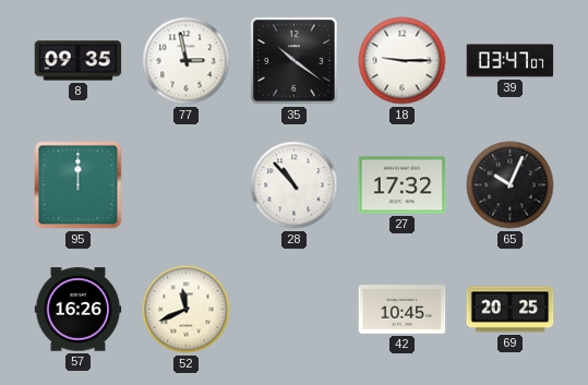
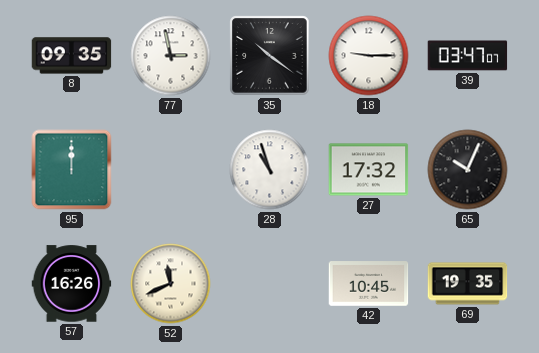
28: 10:53 -> 10:57 (270, 170)
69: 20:25 -> 19:35 (468, 284)
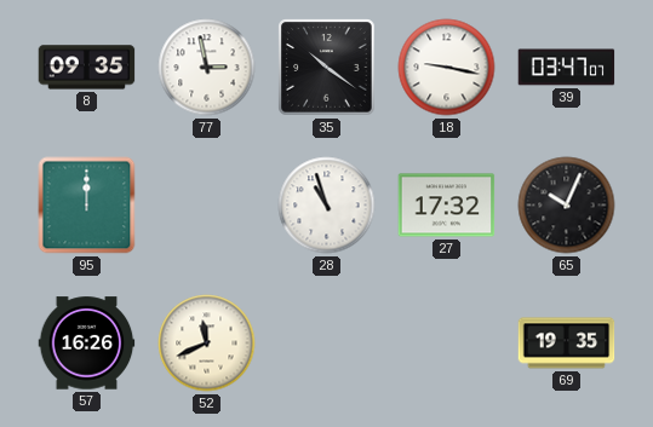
18: 9:15 -> 9:17 (447, 68)
42: 10:45 -> none (369, 284)
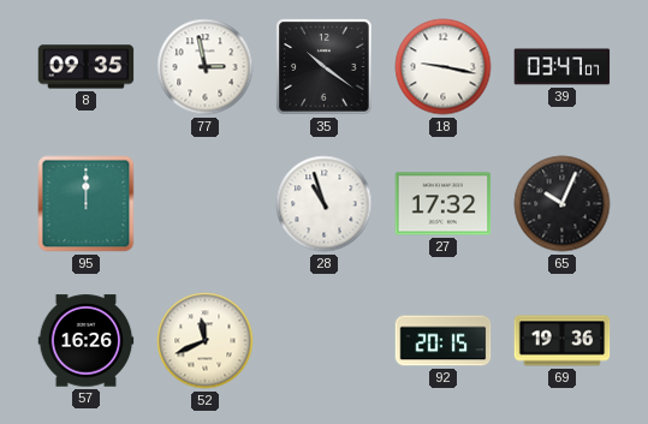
92: none -> 20:15 (444, 341)
69: 19:35 -> 19:36 (563, 341)
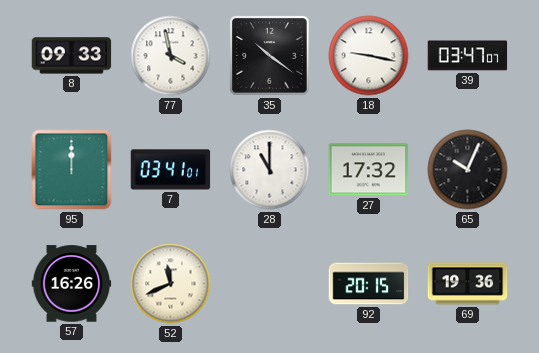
8: 09:35 -> 09:33 (72, 56)
77: 2:58 -> 3:58 (171, 56)
7: none -> 03:41 (171, 170)
28: 10:57 -> 11:00 (270, 170)
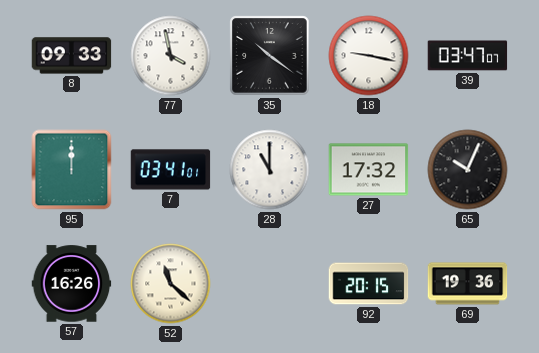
52: 11:41 -> 11:22 (171, 284)
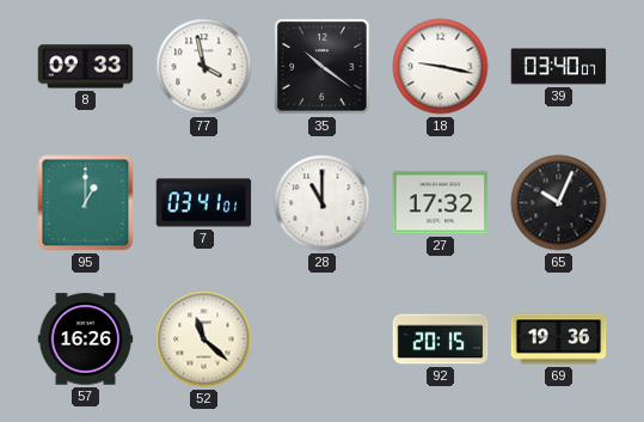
39: 03:47 -> 03:40 (559, 67)
95: 12:00 -> 1:00 (86, 203)
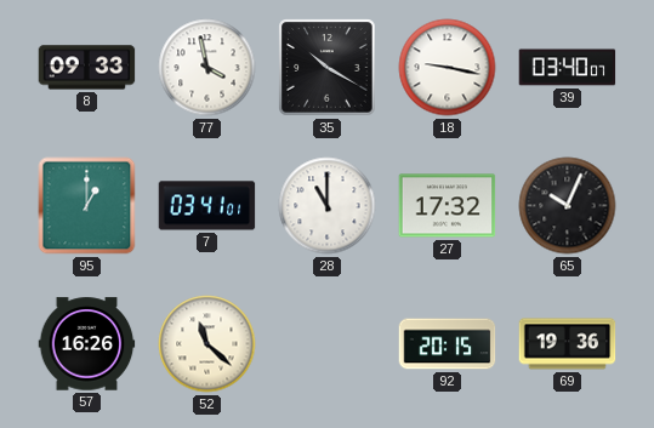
35: 10:21 -> 10:20 (328, 68)
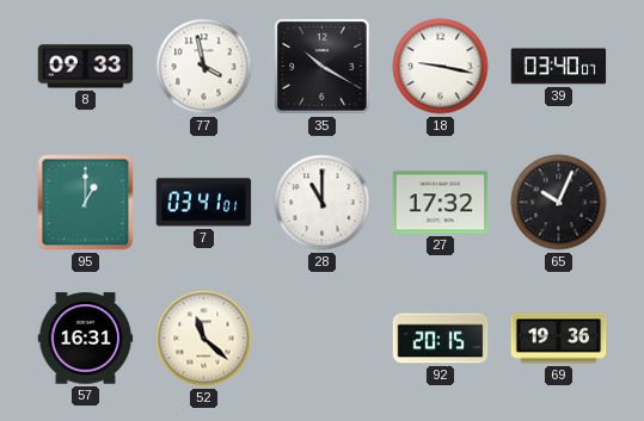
57: 16:26 -> 16:31 (86, 339)
